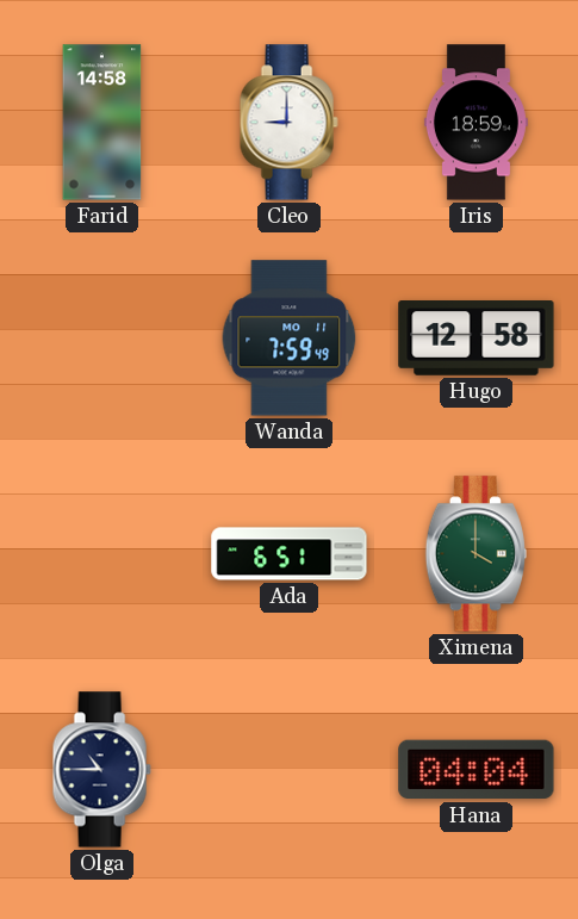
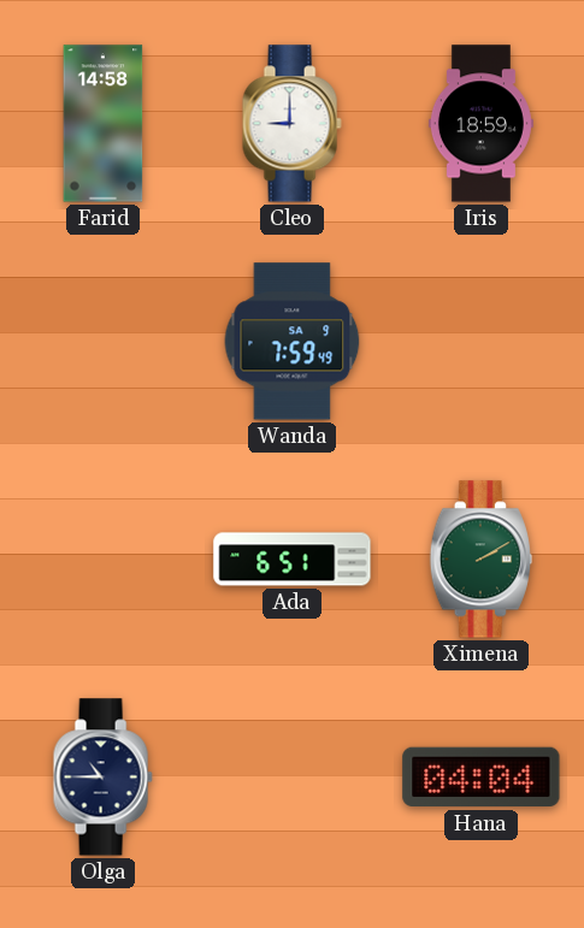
Wanda date: MO 11 -> SA 9 (293, 342)
Hugo: 12:58 -> none (477, 339)
Ximena: 4:00 -> 2:10 (480, 560)
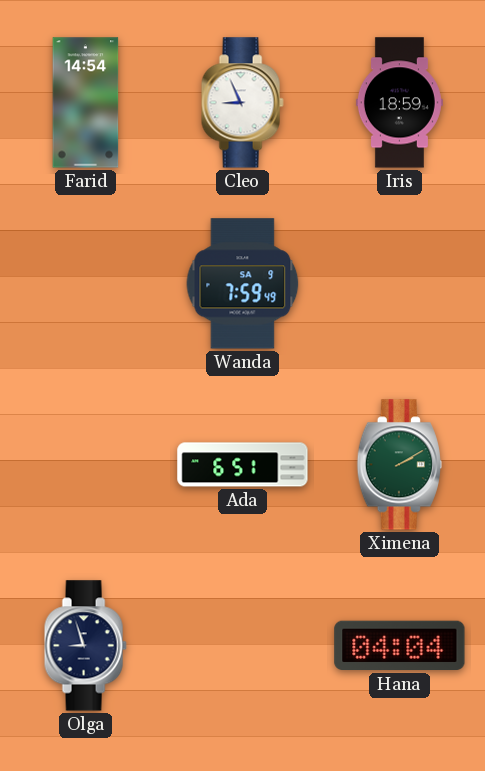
Farid: 14:58 -> 14:54 (86, 103)
Cleo: 9:00 -> 8:56 (242, 103)
Olga: 10:45 -> 8:57 (85, 646)
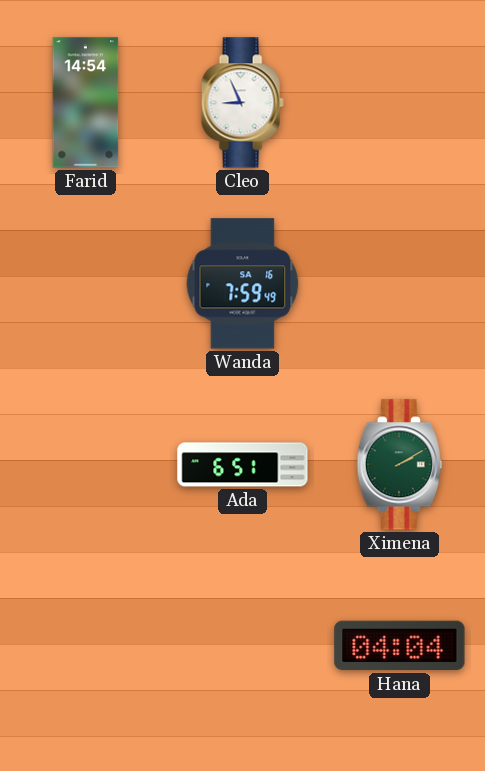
Iris: 18:59 -> none (399, 103)
Wanda date: SA 9 -> SA 16 (243, 284)
Olga: 8:57 -> none (85, 646)
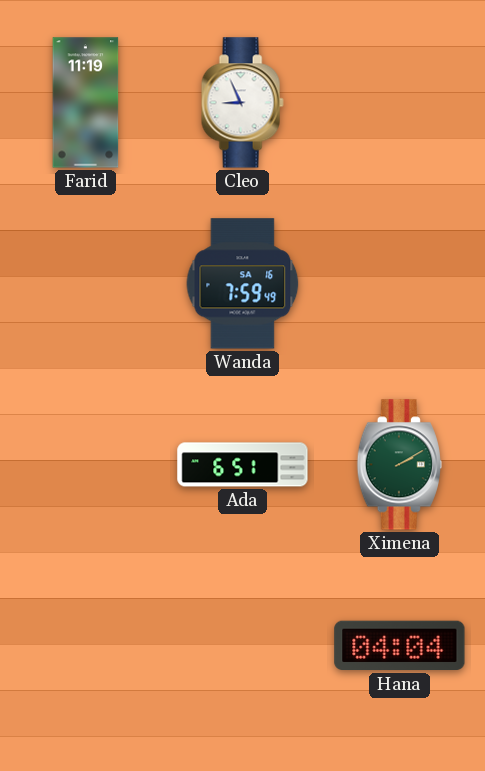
Farid: 14:54 -> 11:19 (86, 103)
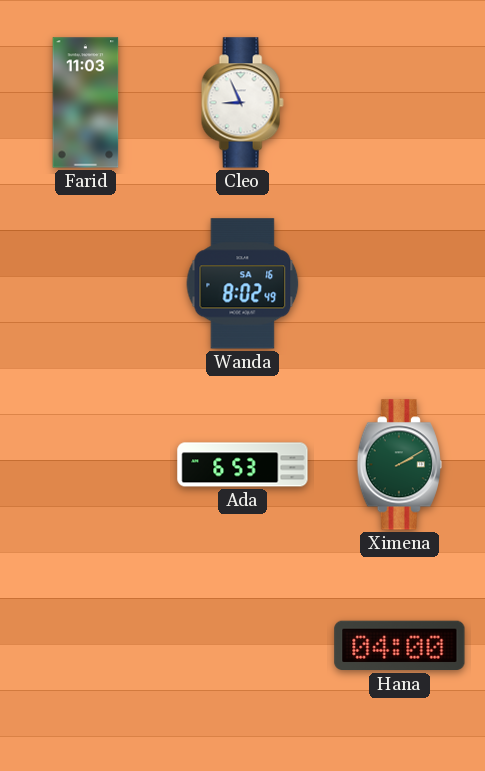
Farid: 11:19 -> 11:03 (86, 103)
Wanda: 7:59 -> 8:02 (243, 284)
Ada: 6:51 -> 6:53 (243, 465)
Hana: 04:04 -> 04:00 (400, 646)
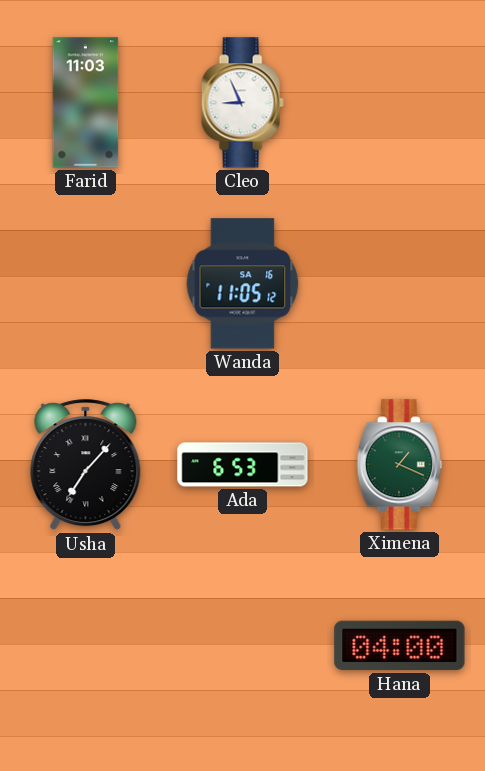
Wanda: 8:02 -> 11:05 (243, 284)
Usha: none -> 7:07 (86, 465)
Ximena: 2:10 -> 1:19 (399, 465)
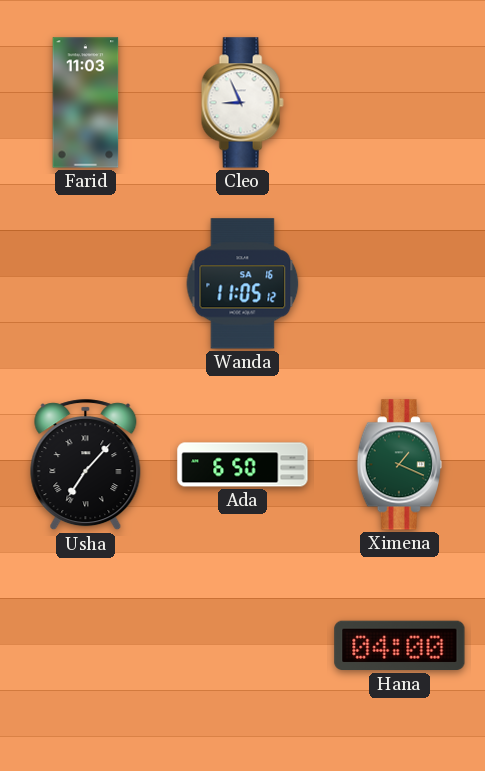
Ada: 6:53 -> 6:50 (243, 465)
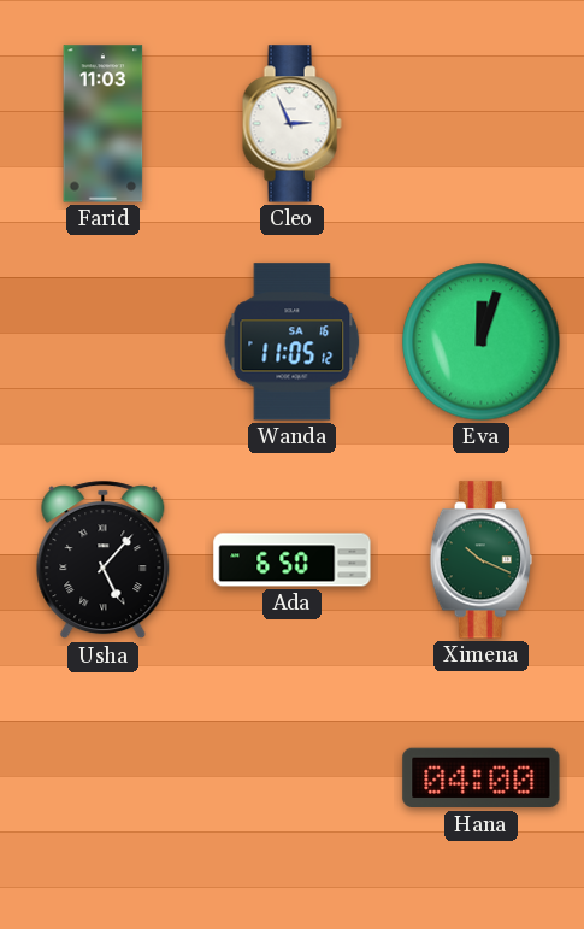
Cleo: 8:56 -> 2:56 (291, 124)
Eva: none -> 12:03 (482, 342)
Usha: 7:07 -> 5:07 (104, 560)
Ximena: 1:19 -> 10:19 (480, 560)
